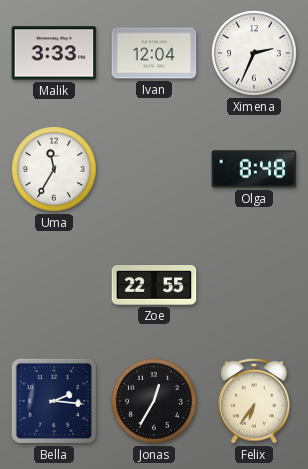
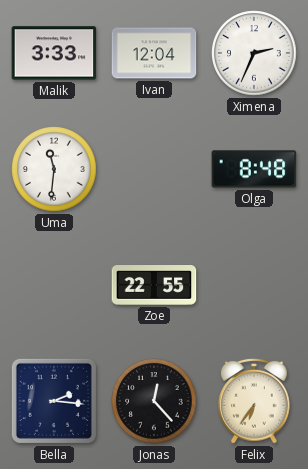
Uma: 11:35 -> 11:31 (54, 169)
Jonas: 12:35 -> 12:23 (154, 401)
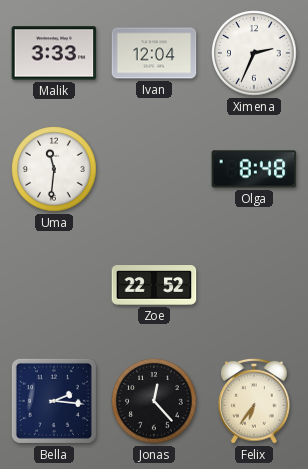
Zoe: 22:55 -> 22:52 (154, 286)
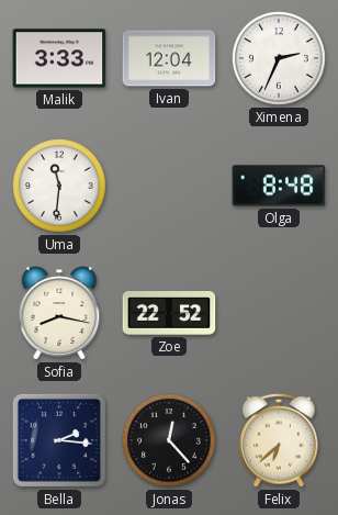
Sofia: none -> 8:17 (59, 313)
Felix: 6:36 -> 6:38 (279, 440)
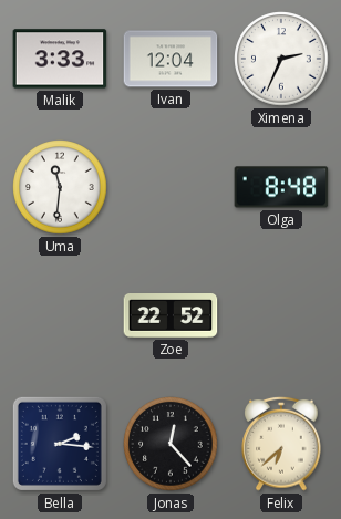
Sofia: 8:17 -> none (59, 313)
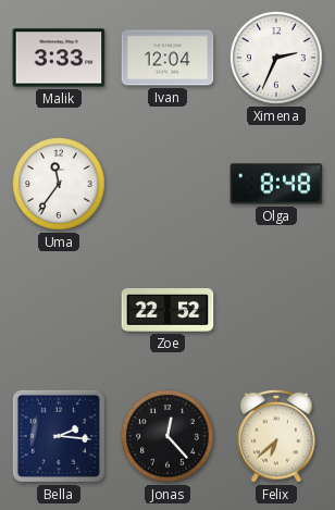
Uma: 11:31 -> 11:36 (59, 184)
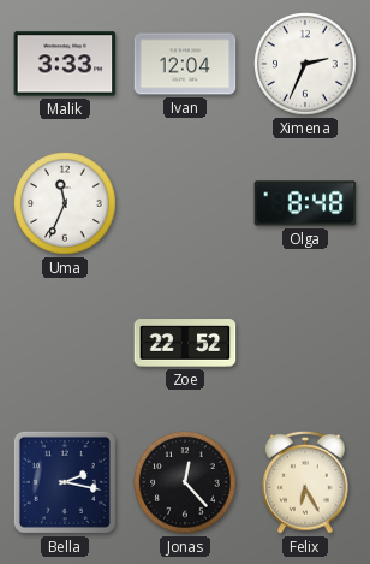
Uma: 11:36 -> 11:34 (65, 203)
Bella: 2:16 -> 2:17 (65, 482)
Felix: 6:38 -> 6:25 (305, 482)
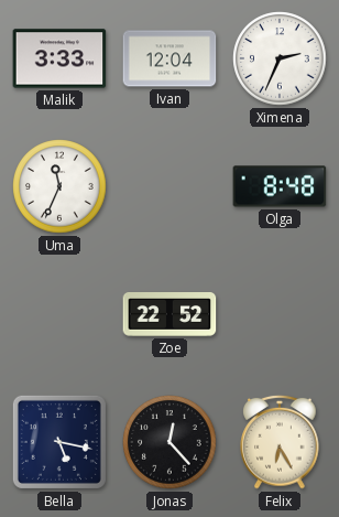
Bella: 2:17 -> 5:17 (59, 442)
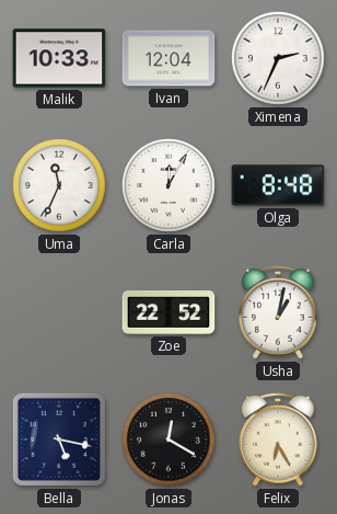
Malik: 3:33 -> 10:33 (59, 58)
Carla: none -> 12:05 (168, 185)
Usha: none -> 1:02 (278, 312)
Jonas: 12:23 -> 12:20 (168, 439)
